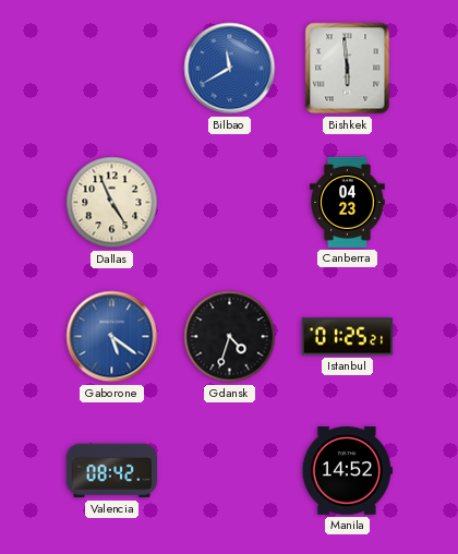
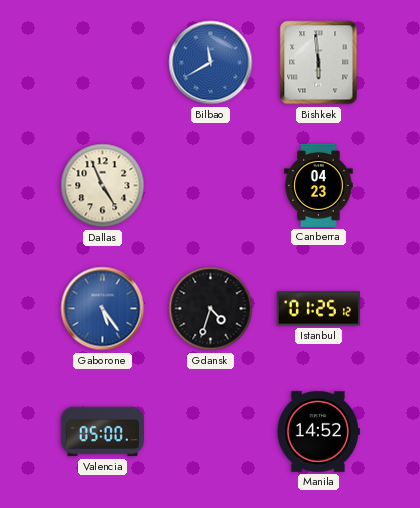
Gaborone: 5:21 -> 5:24 (103, 309)
Istanbul: 01:25:21 -> 01:25:12 (318, 309)
Valencia: 08:42 -> 05:00 (102, 432)
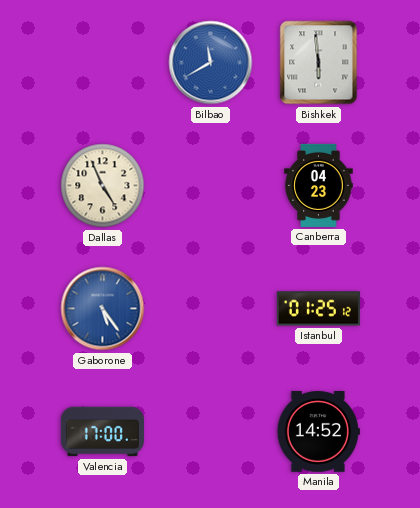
Gdansk: 4:33 -> none (211, 309)
Valencia: 05:00 -> 17:00 (102, 432)
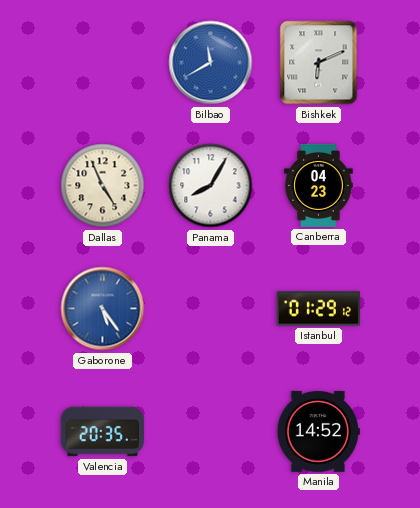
Bishkek: 5:59 -> 6:11 (319, 63)
Panama: none -> 8:05 (211, 186)
Istanbul: 01:25 -> 01:29 (318, 309)
Valencia: 17:00 -> 20:35 (102, 432)
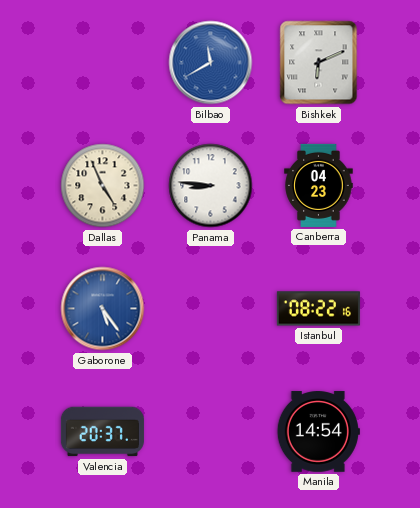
Panama: 8:05 -> 8:46 (211, 186)
Istanbul: 01:29 -> 08:22 (318, 309)
Valencia: 20:35 -> 20:37 (102, 432)
Manila: 14:52 -> 14:54 (318, 432)
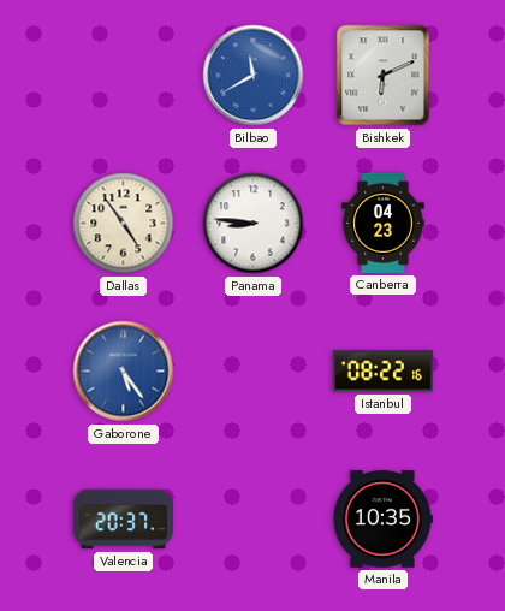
Dallas: 4:56 -> 4:54 (124, 224)
Manila: 14:54 -> 10:35 (382, 520)
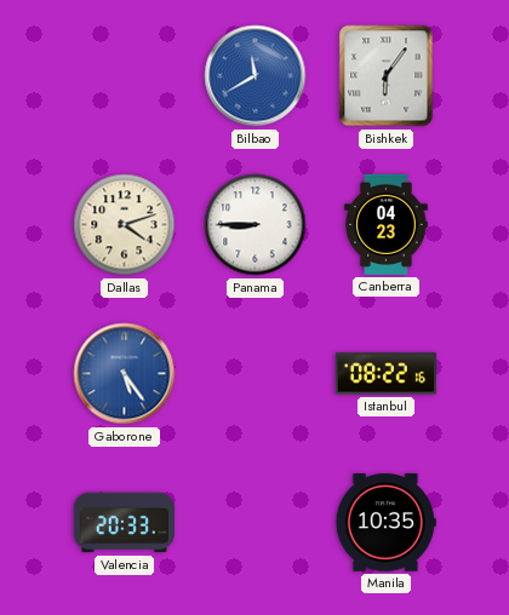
Bishkek: 6:11 -> 6:06 (387, 76)
Dallas: 4:54 -> 4:12 (125, 225)
Panama: 8:46 -> 8:45 (256, 225)
Valencia: 20:37 -> 20:33 (124, 523)
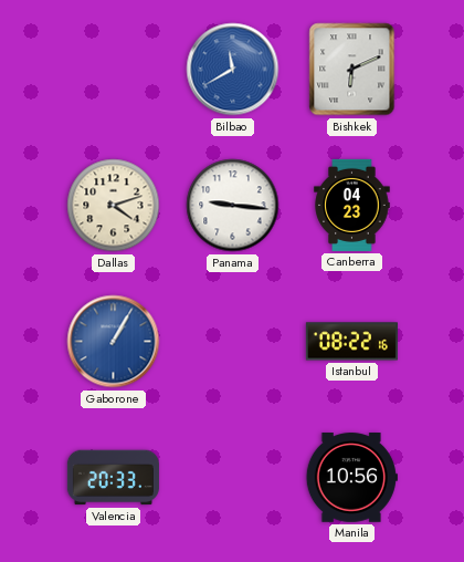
Bishkek: 6:06 -> 6:11 (352, 70)
Panama: 8:45 -> 9:16 (233, 206)
Gaborone: 5:24 -> 1:05 (114, 342)
Manila: 10:35 -> 10:56 (351, 478)
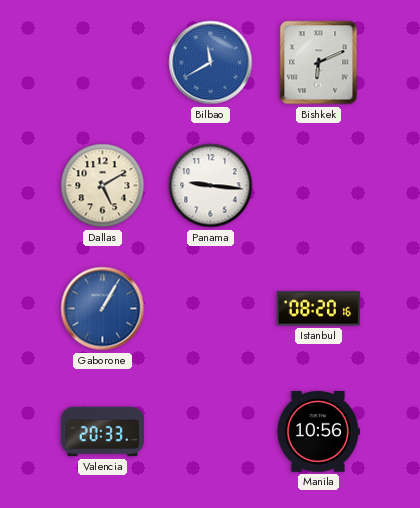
Dallas: 4:12 -> 5:10 (103, 186)
Canberra: 04:23 -> none (352, 205)
Istanbul: 08:22 -> 08:20 (318, 309)
